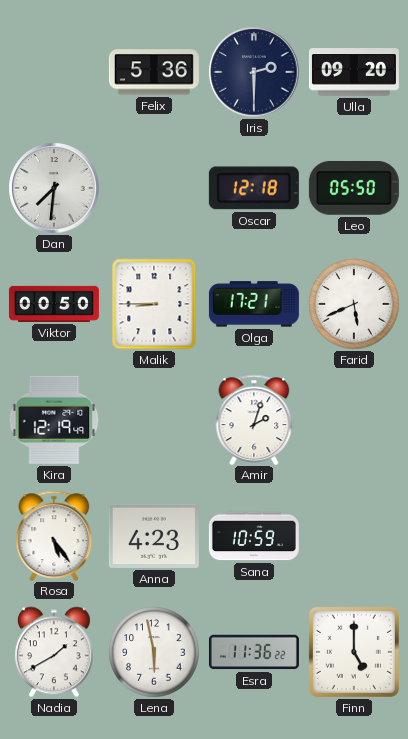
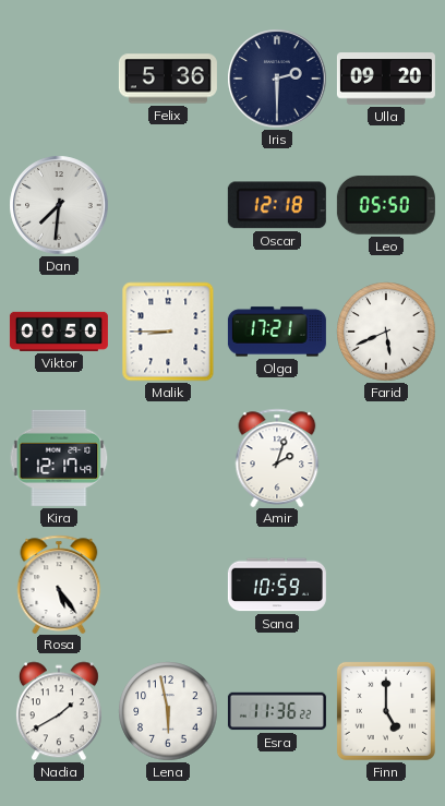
Kira: 12:19 -> 12:17 (59, 458)
Anna: 4:23 -> none (154, 536)
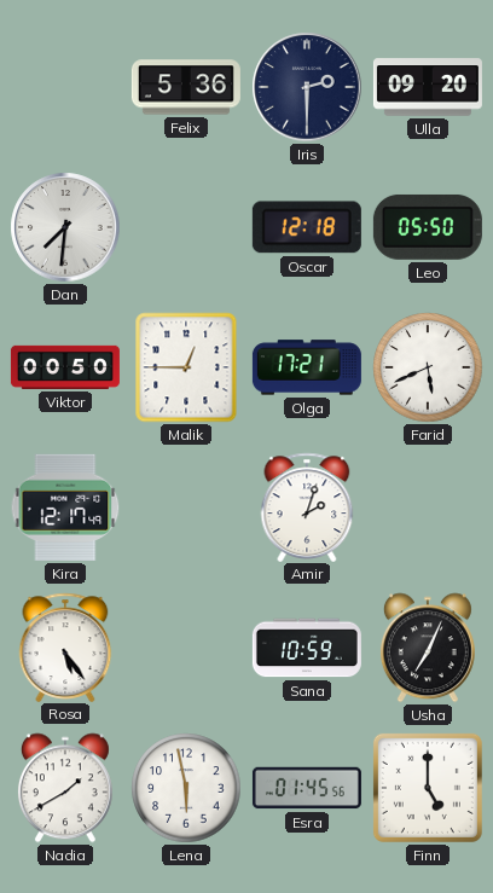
Malik: 8:45 -> 12:45 (186, 367)
Usha: none -> 7:04 (428, 648)
Esra: 11:36 -> 01:45 (307, 788)
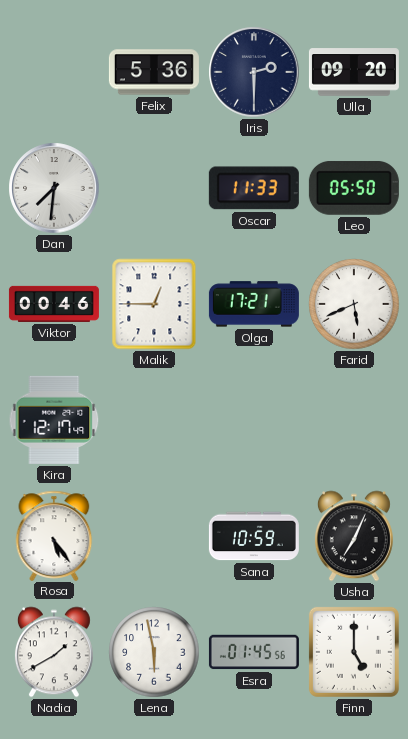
Oscar: 12:18 -> 11:33 (254, 188)
Viktor: 00:50 -> 00:46 (54, 304)
Amir: 2:03 -> none (307, 506)
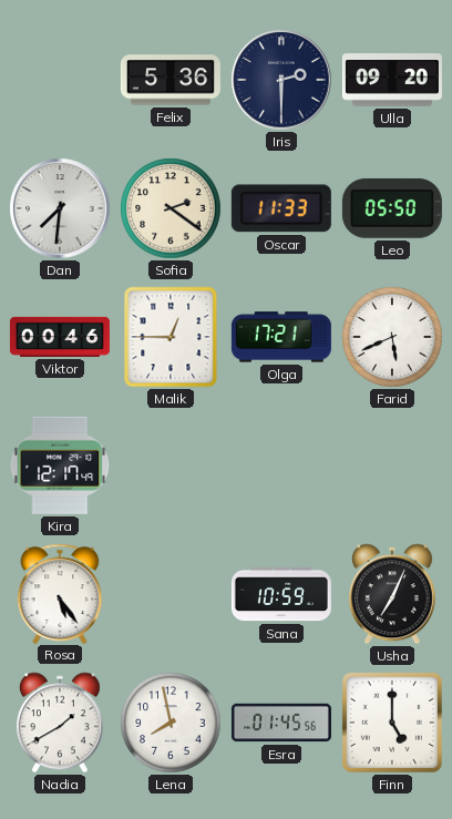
Sofia: none -> 2:21 (171, 208)
Lena: 5:58 -> 7:58 (171, 723)
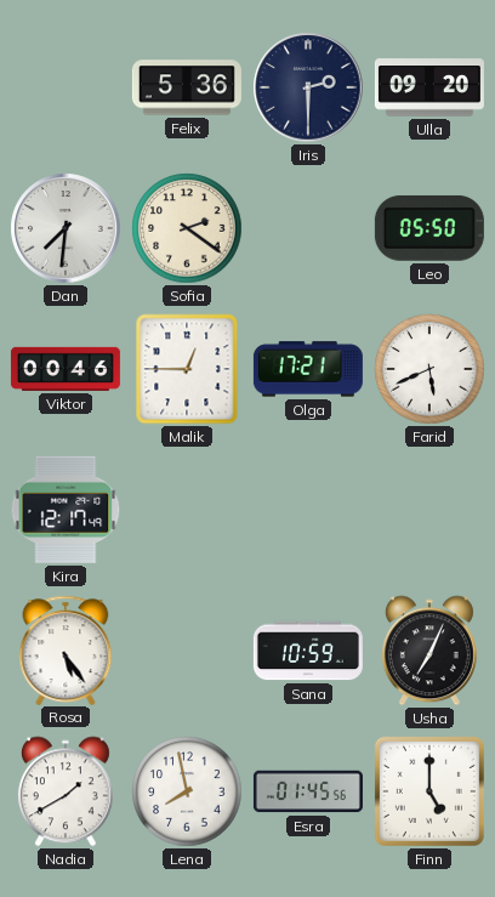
Oscar: 11:33 -> none (281, 208)
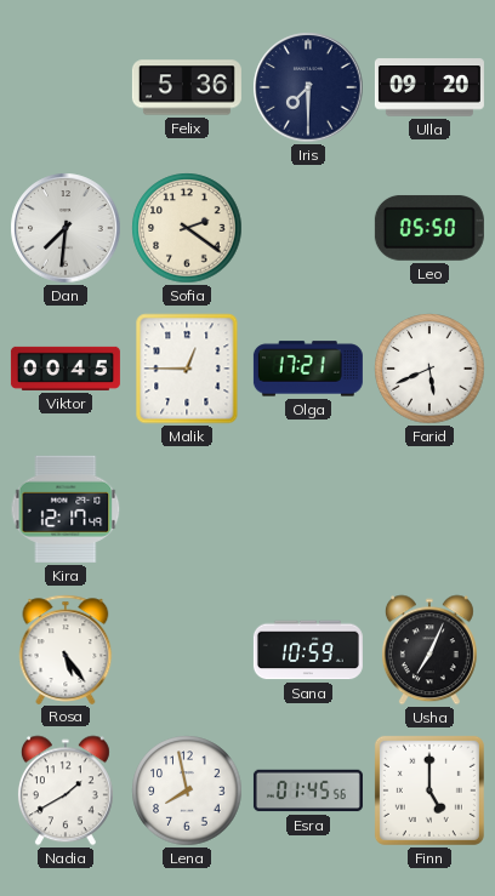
Iris: 2:30 -> 7:30 (308, 87)
Viktor: 00:46 -> 00:45 (66, 369)
